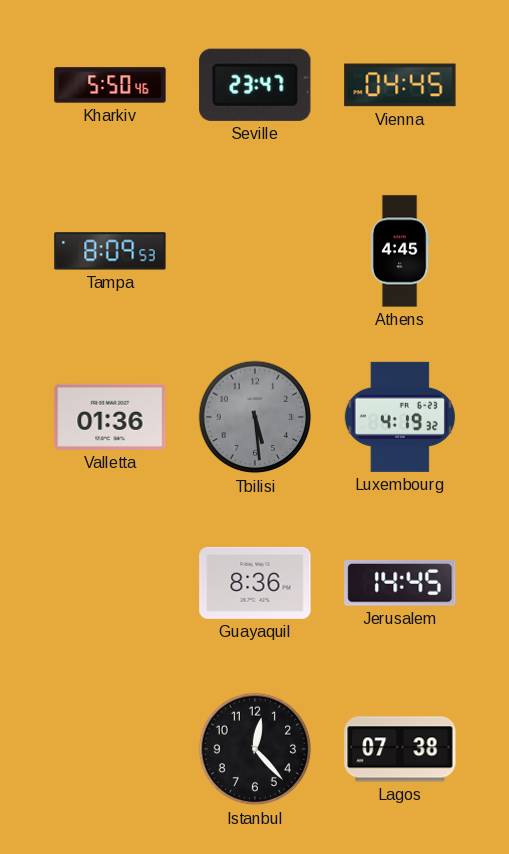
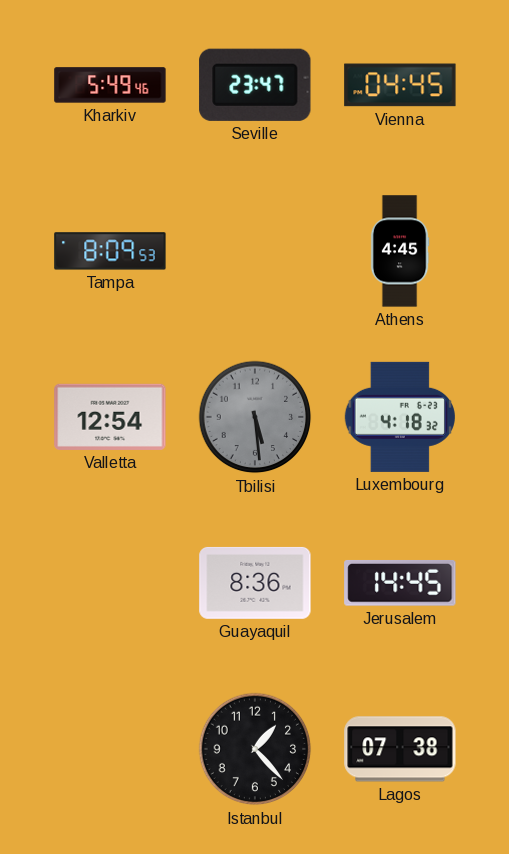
Kharkiv: 5:50 -> 5:49 (110, 85)
Valletta: 01:36 -> 12:54 (110, 417)
Luxembourg: 4:19 -> 4:18 (400, 417)
Istanbul: 12:23 -> 1:23 (255, 749)
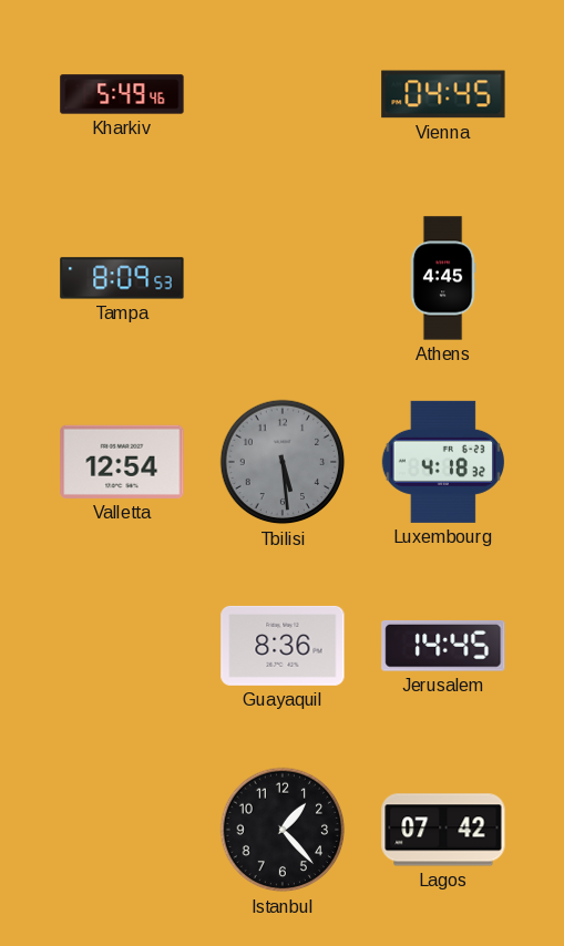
Seville: 23:47 -> none (255, 85)
Lagos: 07:38 -> 07:42 (443, 830)
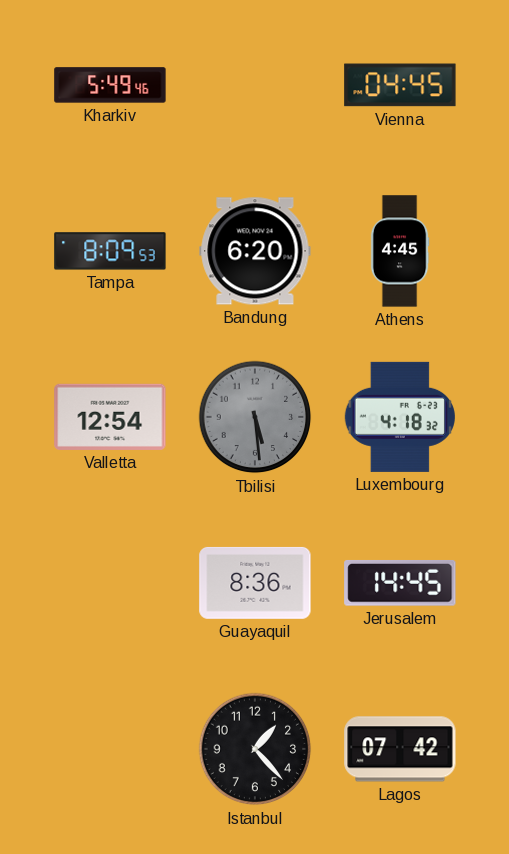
Bandung: none -> 6:20 (255, 251)
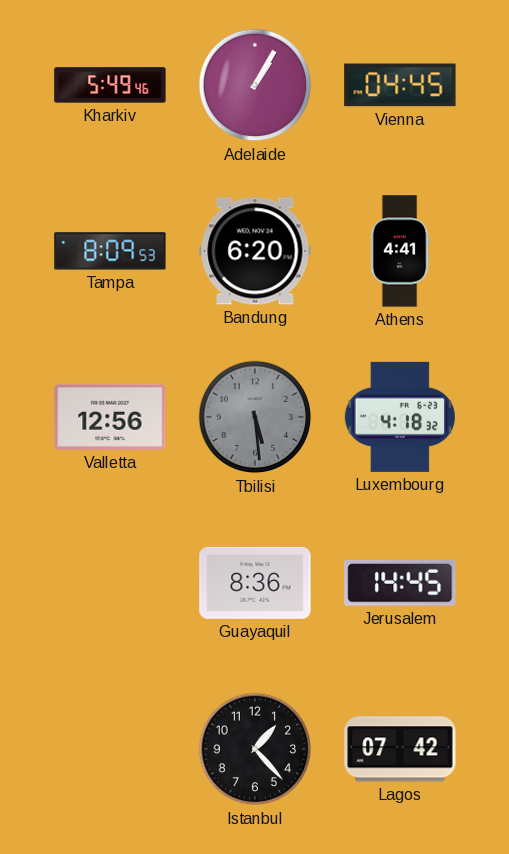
Adelaide: none -> 1:05 (255, 85)
Athens: 4:45 -> 4:41 (400, 251)
Valletta: 12:54 -> 12:56 (110, 417)
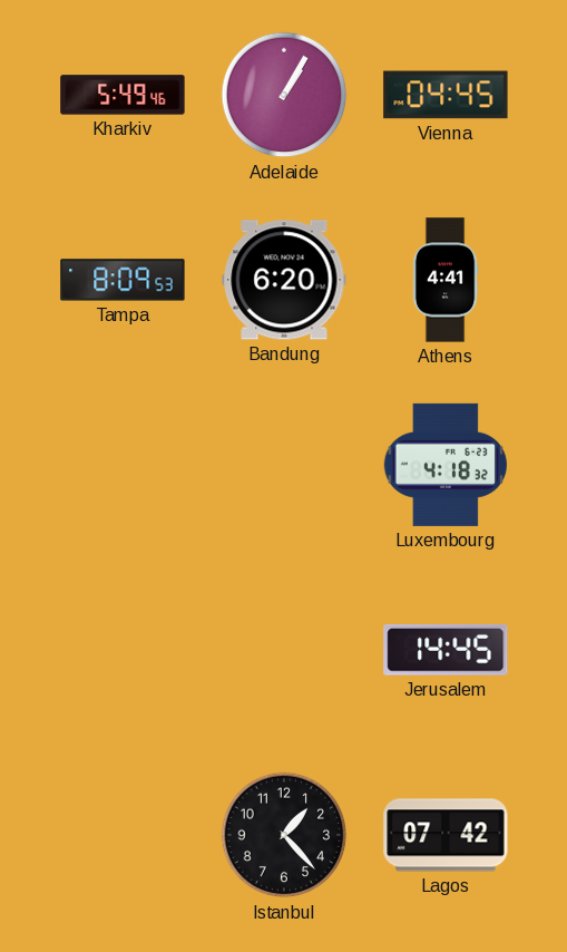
Valletta: 12:56 -> none (110, 417)
Tbilisi: 5:29 -> none (255, 417)
Guayaquil: 8:36 -> none (255, 583)
